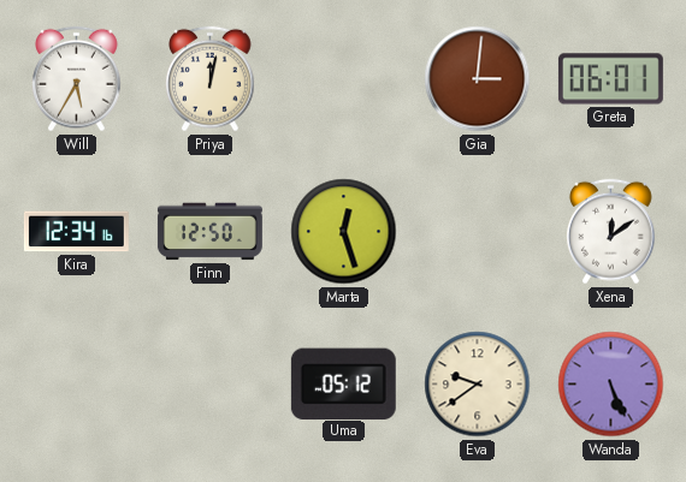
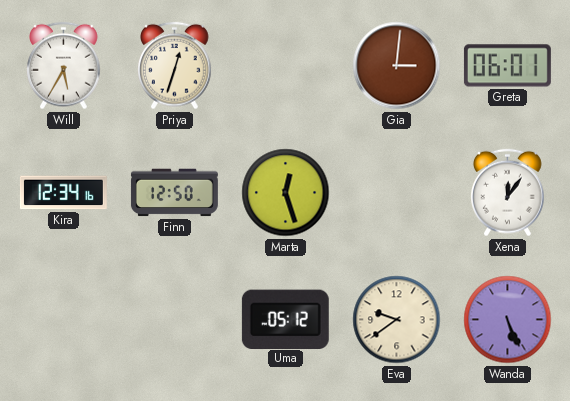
Priya: 12:02 -> 12:33 (175, 66)
Xena: 12:09 -> 12:06 (508, 193)
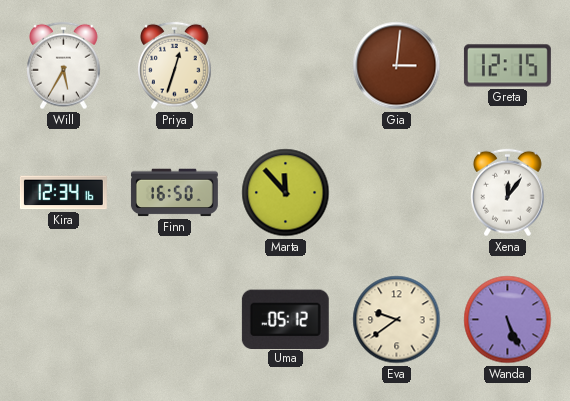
Greta: 06:01 -> 12:15 (507, 66)
Finn: 12:50 -> 16:50 (174, 193)
Marta: 12:27 -> 11:53 (286, 193)
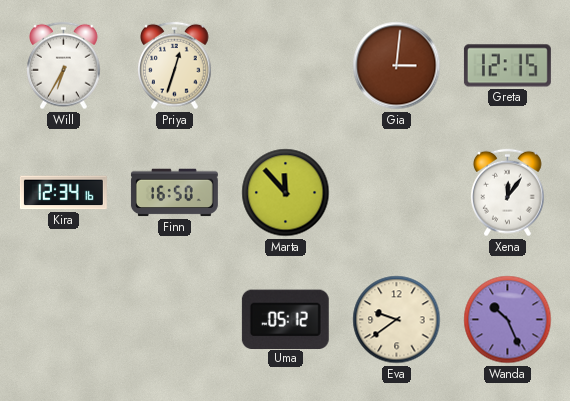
Will: 5:35 -> 6:35 (64, 66)
Wanda: 5:26 -> 10:26 (508, 320)
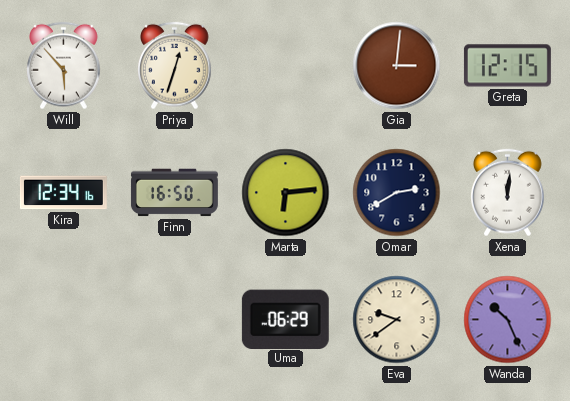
Will: 6:35 -> 5:53 (64, 66)
Marta: 11:53 -> 6:14 (286, 193)
Omar: none -> 2:40 (397, 193)
Xena: 12:06 -> 12:01 (508, 193)
Uma: 05:12 -> 06:29 (285, 319)
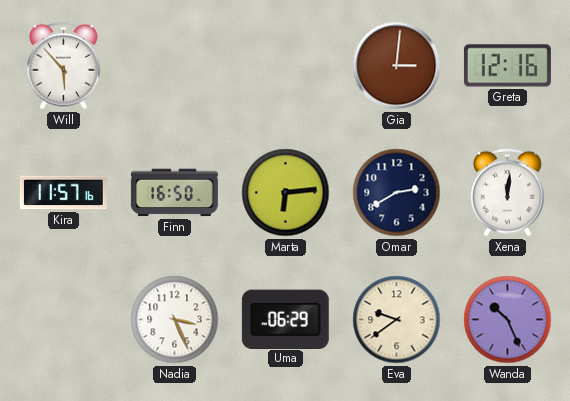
Priya: 12:33 -> none (175, 66)
Greta: 12:15 -> 12:16 (507, 66)
Kira: 12:34 -> 11:57 (63, 193)
Nadia: none -> 3:26 (175, 320)
